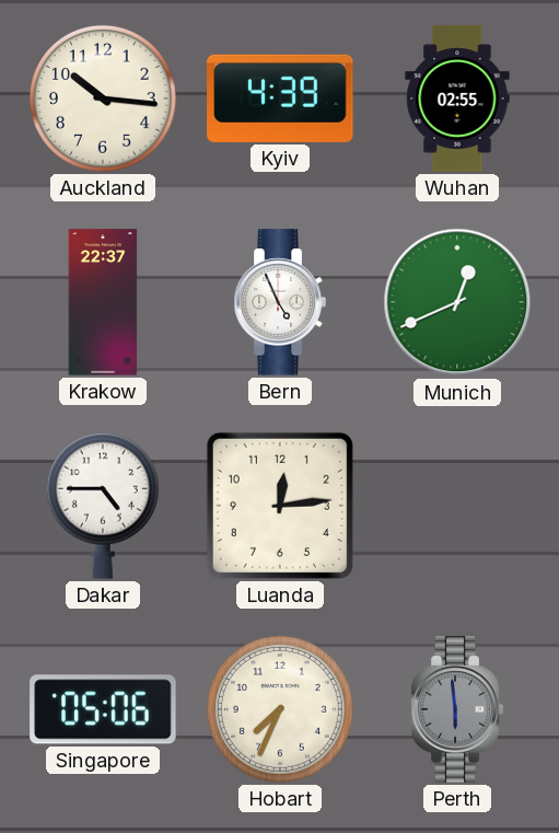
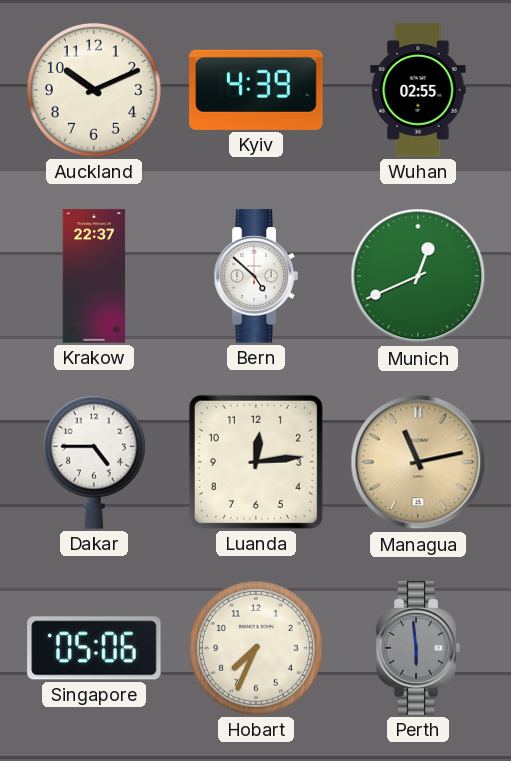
Auckland: 10:16 -> 10:11 (94, 90)
Bern: 4:56 -> 4:52 (256, 276)
Managua: none -> 11:13 (418, 462)
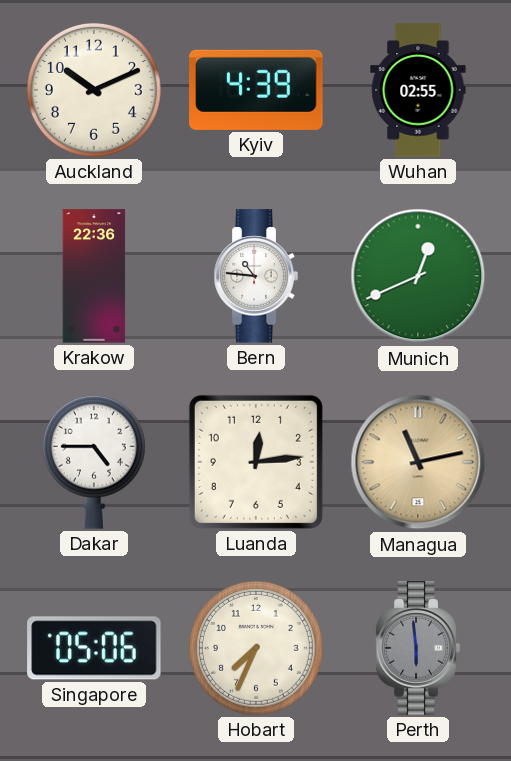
Krakow: 22:37 -> 22:36 (94, 276)
Bern: 4:52 -> 10:46 (256, 276)
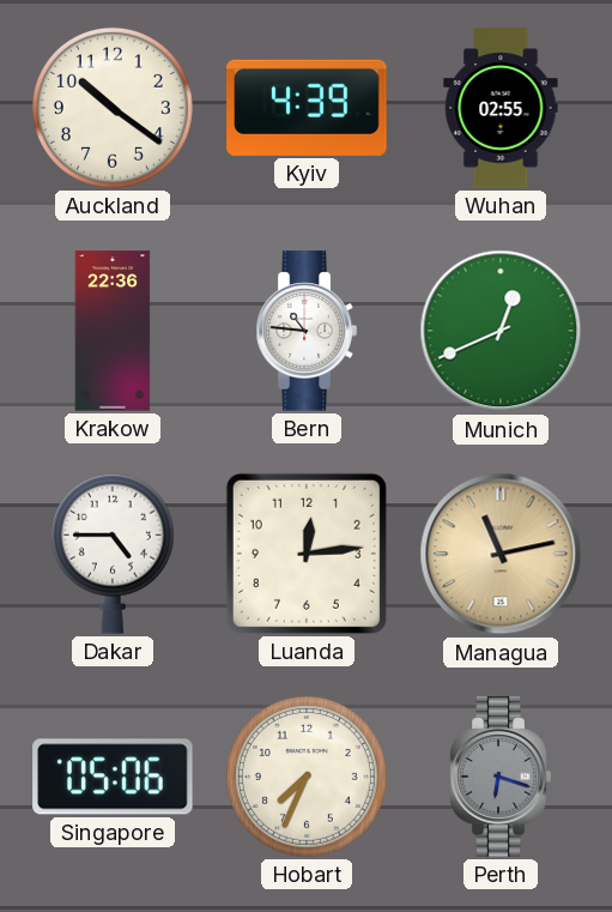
Auckland: 10:11 -> 10:21 (113, 108)
Perth: 5:59 -> 6:18 (501, 777)
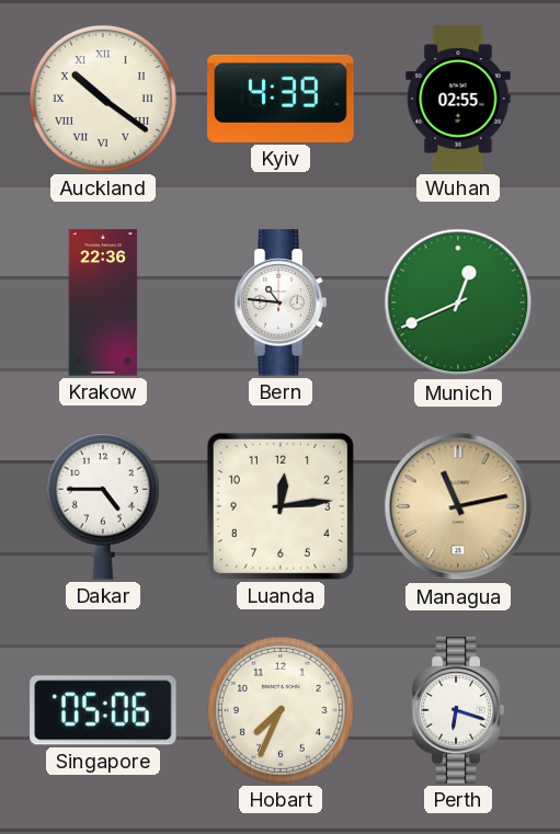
Auckland numerals: Arabic -> Roman (103, 99)
Perth dial: grey -> white (458, 710)
